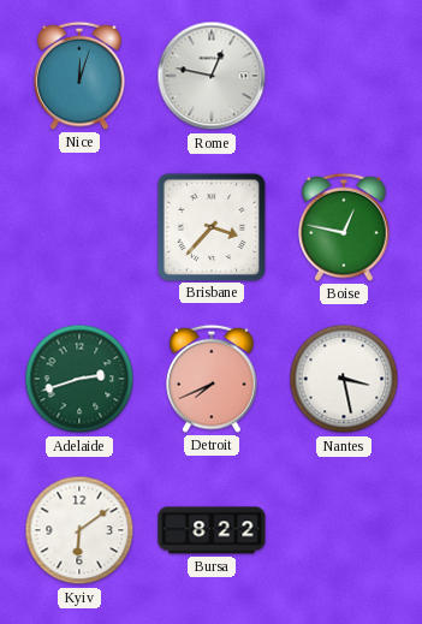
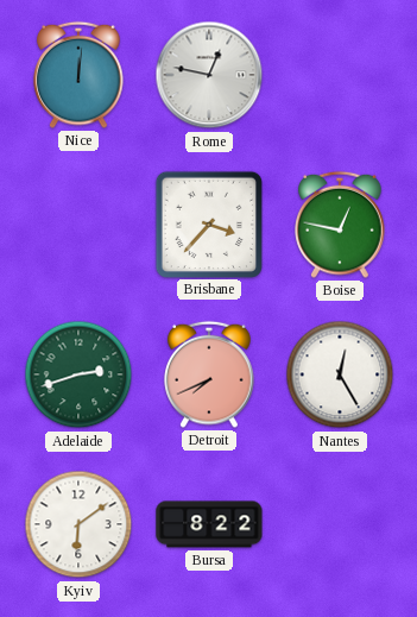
Nice: 12:03 -> 12:01 (78, 75)
Nantes: 3:28 -> 12:25 (340, 374)
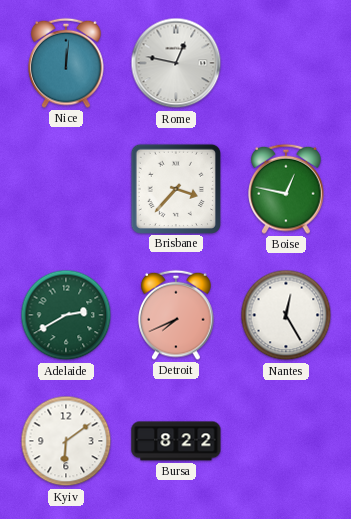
Adelaide: 2:42 -> 2:40 (66, 315)
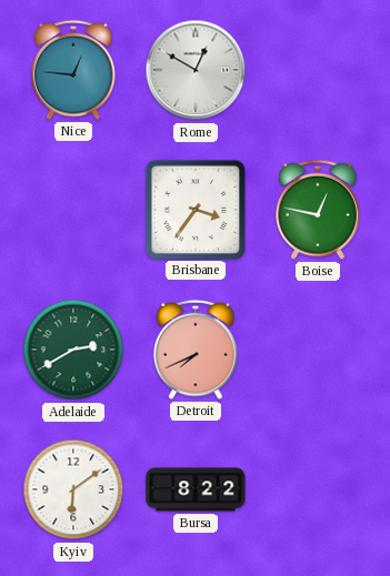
Nice: 12:01 -> 12:46 (73, 70)
Rome: 12:47 -> 12:50 (196, 70)
Brisbane: 3:37 -> 3:36 (194, 209)
Nantes: 12:25 -> none (286, 315)
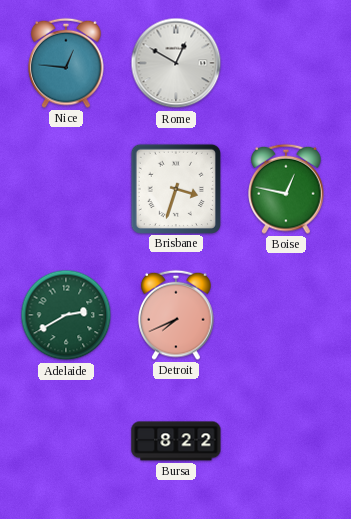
Brisbane: 3:36 -> 3:33 (175, 188)
Kyiv: 6:09 -> none (73, 489)
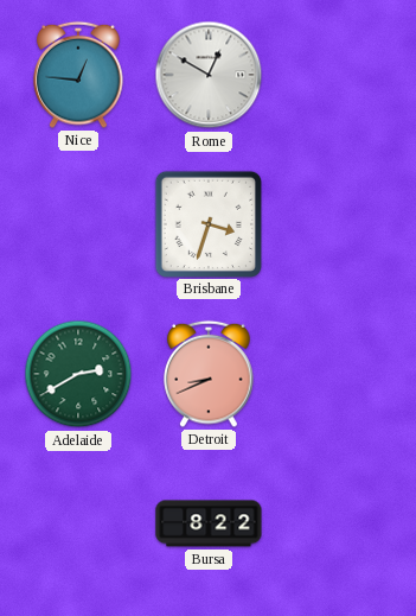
Boise: 12:47 -> none (286, 189)
Detroit: 7:41 -> 8:41 (209, 374)
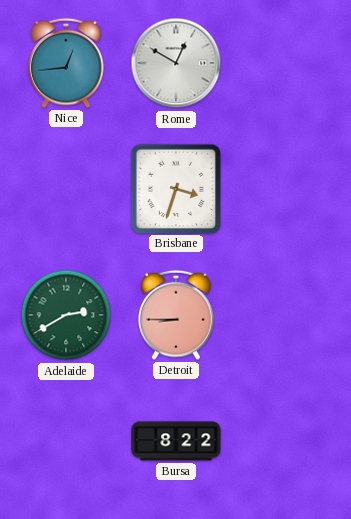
Nice: 12:46 -> 12:44 (66, 63)
Detroit: 8:41 -> 8:45 (176, 315)
